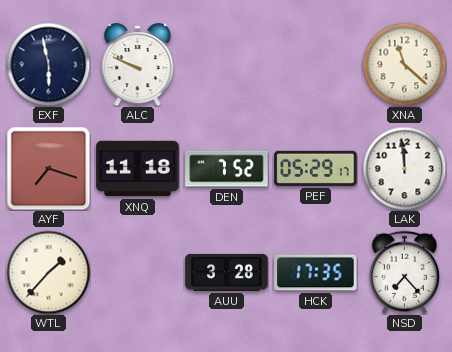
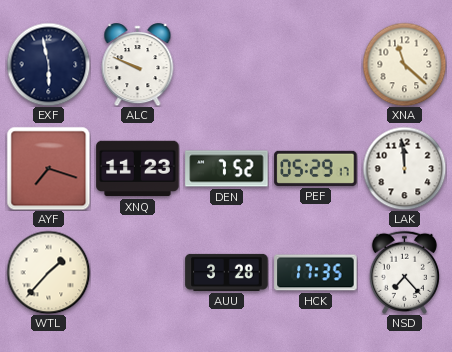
XNQ: 11:18 -> 11:23 (138, 169)
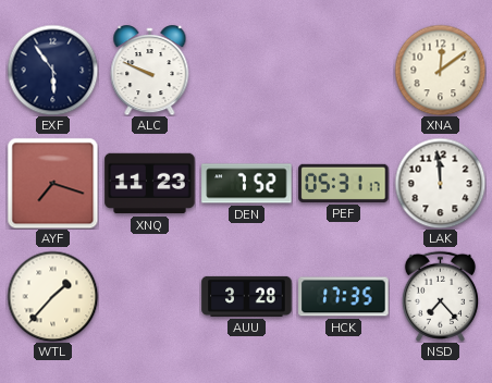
EXF: 5:58 -> 5:54 (52, 70)
XNA: 11:22 -> 12:09 (440, 70)
PEF: 05:29 -> 05:31 (344, 183)
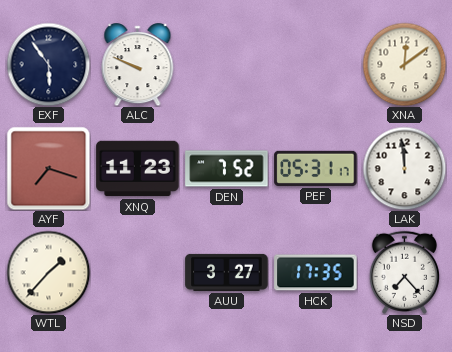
AUU: 3:28 -> 3:27 (227, 272)
